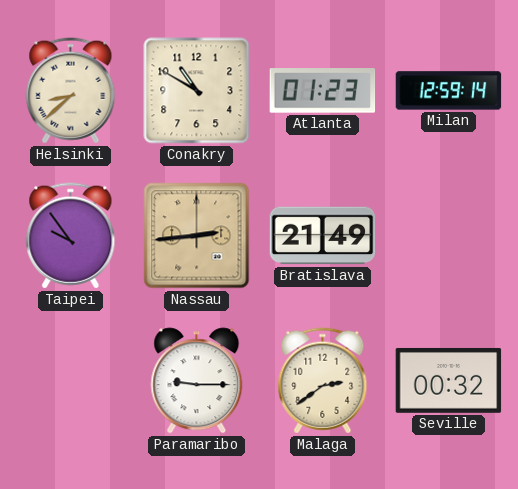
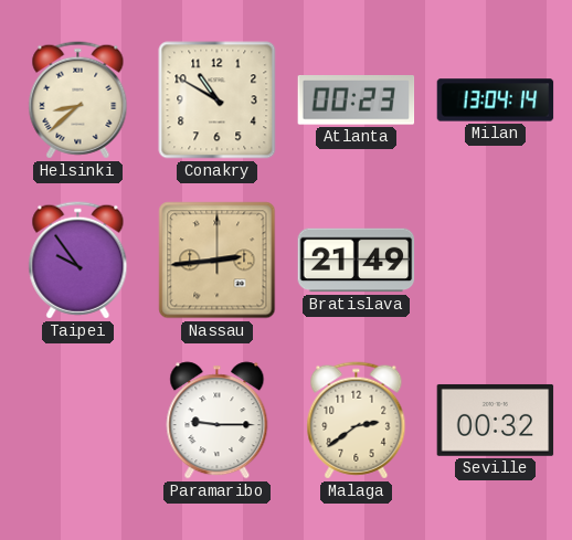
Atlanta: 01:23 -> 00:23 (357, 100)
Milan: 12:59 -> 13:04 (496, 100)
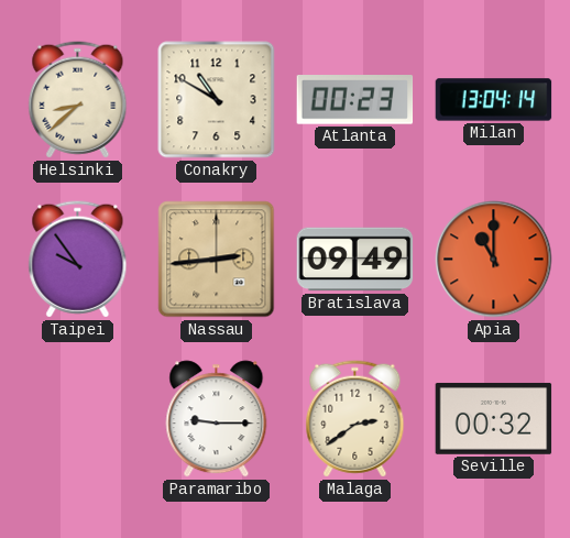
Bratislava: 21:49 -> 09:49 (355, 260)
Apia: none -> 11:00 (494, 260)
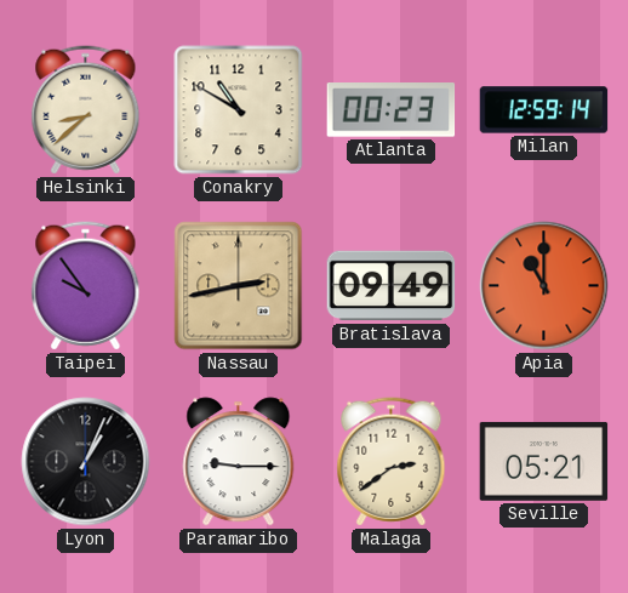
Milan: 13:04 -> 12:59 (544, 110)
Nassau: 2:44 -> 2:43 (239, 286)
Lyon: none -> 1:04 (86, 462)
Seville: 00:32 -> 05:21 (544, 461)
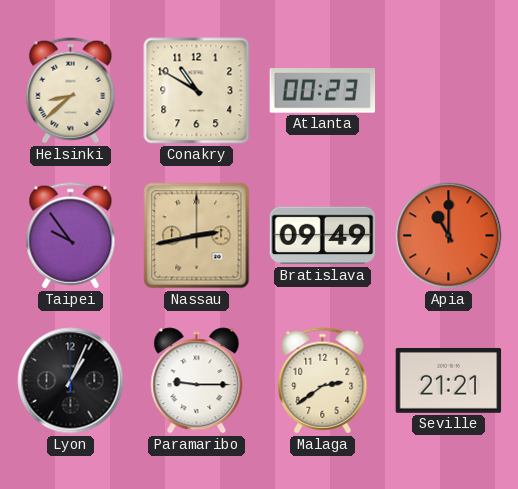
Milan: 12:59 -> none (544, 110)
Seville: 05:21 -> 21:21 (449, 380)
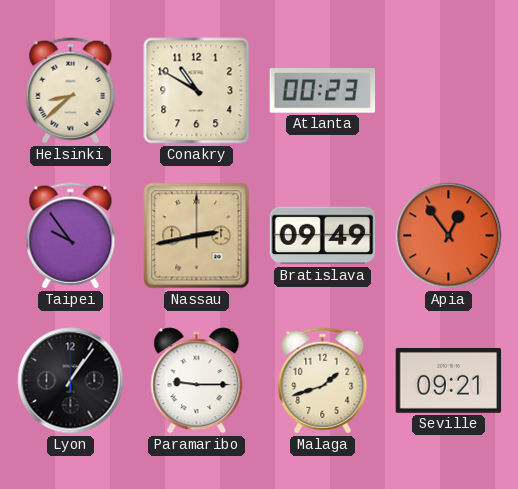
Apia: 11:00 -> 12:54 (449, 236)
Lyon: 1:04 -> 1:06 (71, 381)
Malaga: 2:39 -> 1:42 (323, 381)
Seville: 21:21 -> 09:21 (449, 380)
